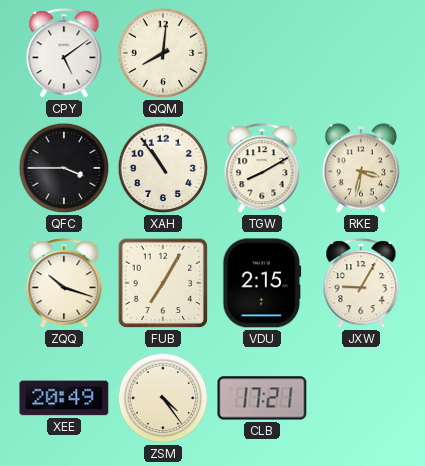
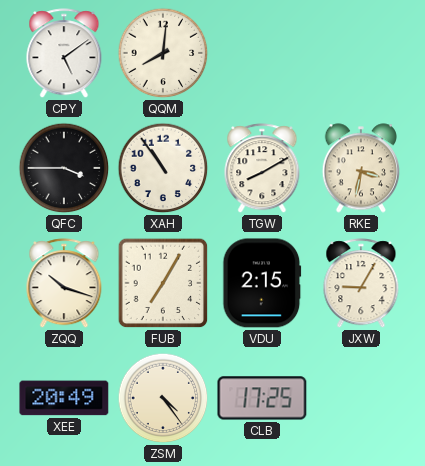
CLB: 17:21 -> 17:25 (262, 398)
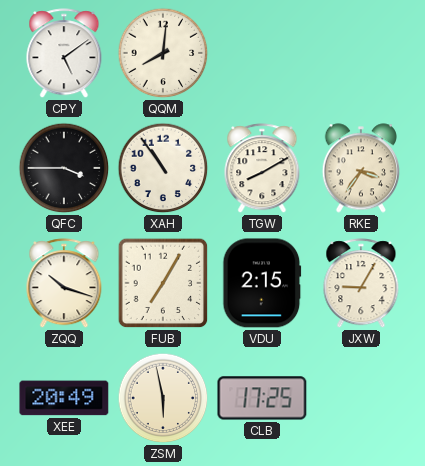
RKE: 3:32 -> 3:36 (360, 168)
ZSM: 4:24 -> 5:58 (163, 398)
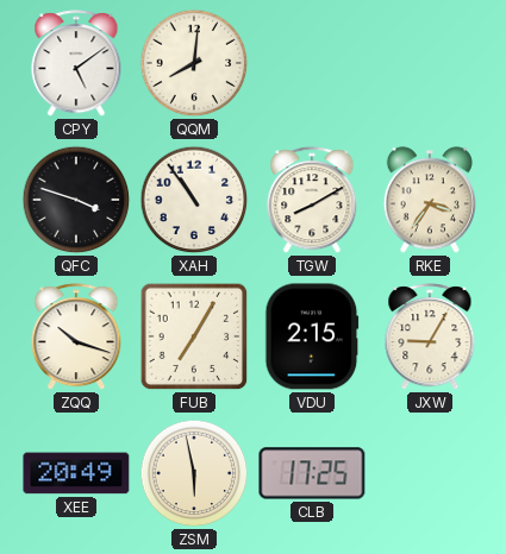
QFC: 3:45 -> 3:48 (76, 200)
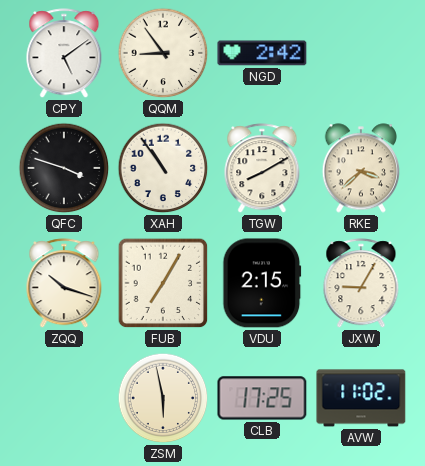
QQM: 8:01 -> 8:54 (163, 53)
NGD: none -> 2:42 (262, 53)
RKE: 3:36 -> 3:38 (360, 168)
XEE: 20:49 -> none (76, 473)
AVW: none -> 11:02 (361, 398)
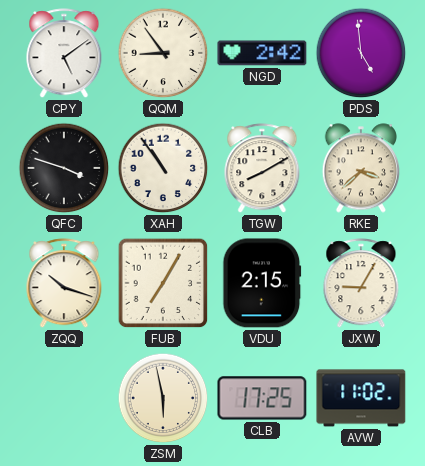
PDS: none -> 4:59 (361, 53)
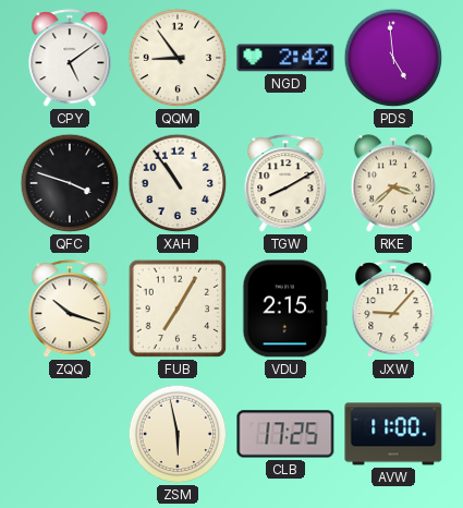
JXW: 9:05 -> 9:07 (393, 310)
AVW: 11:02 -> 11:00 (393, 434)
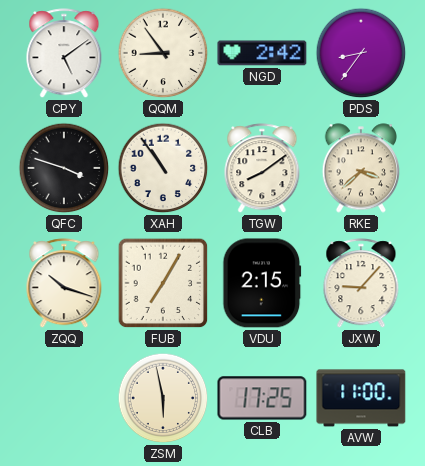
PDS: 4:59 -> 8:36 (361, 53)
TGW: 8:10 -> 8:09 (262, 169)
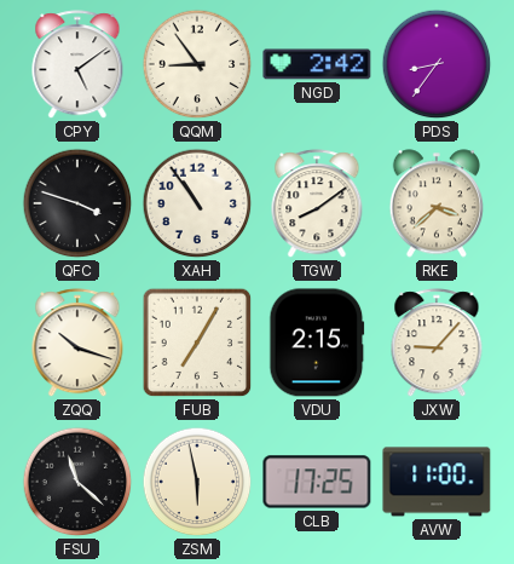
FSU: none -> 11:22 (77, 482)
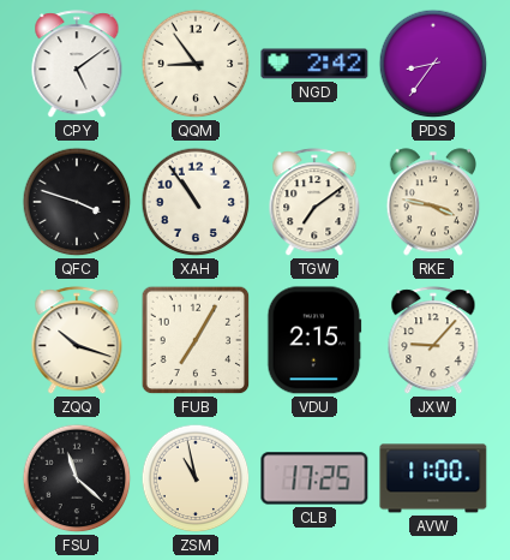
TGW: 8:09 -> 7:09 (314, 203)
RKE: 3:38 -> 3:47 (432, 202)
ZSM: 5:58 -> 10:58 (196, 478)
